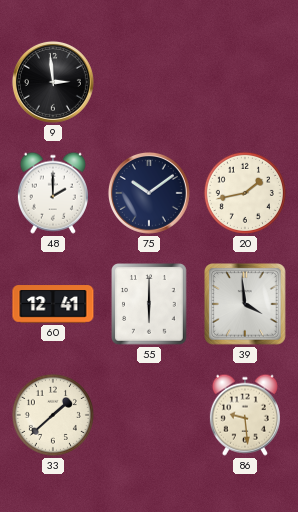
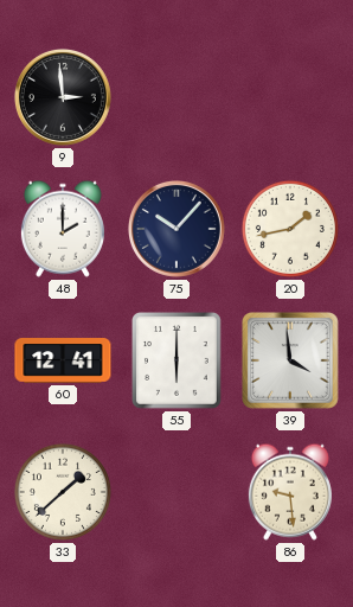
75: 10:09 -> 10:07 (176, 229)
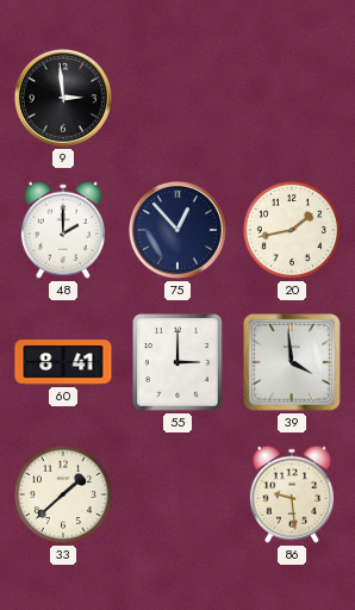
75: 10:07 -> 12:53 (177, 230)
60: 12:41 -> 8:41 (63, 362)
55: 6:00 -> 3:00 (179, 362)
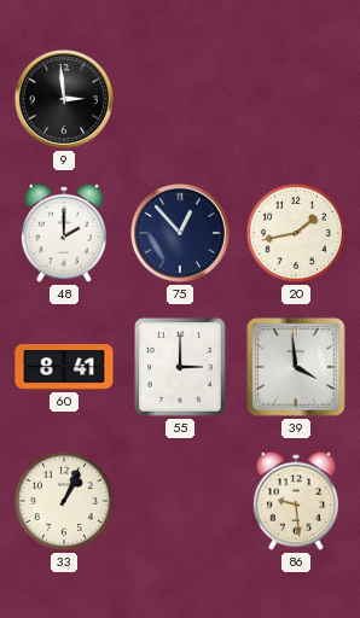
33: 1:38 -> 1:04 (64, 501)
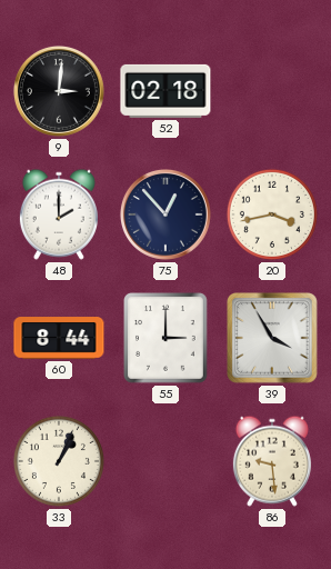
9: 2:59 -> 3:01 (59, 91)
52: none -> 02:18 (165, 91)
20: 1:43 -> 3:43 (272, 214)
60: 8:41 -> 8:44 (59, 338)
39: 3:59 -> 3:55 (273, 339)
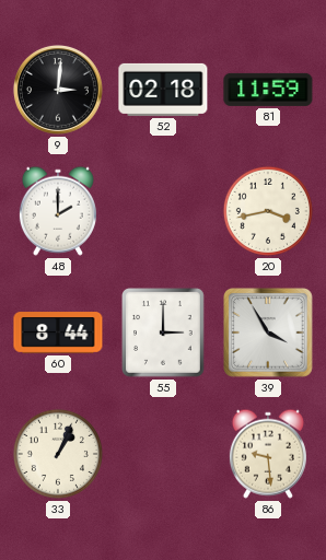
81: none -> 11:59 (268, 90)
75: 12:53 -> none (165, 214)
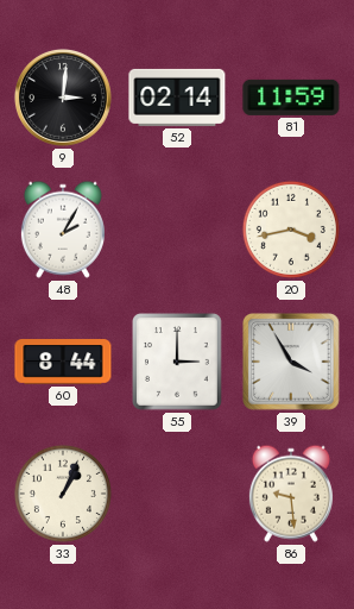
52: 02:18 -> 02:14 (177, 98)
48: 2:00 -> 2:05 (63, 230)
